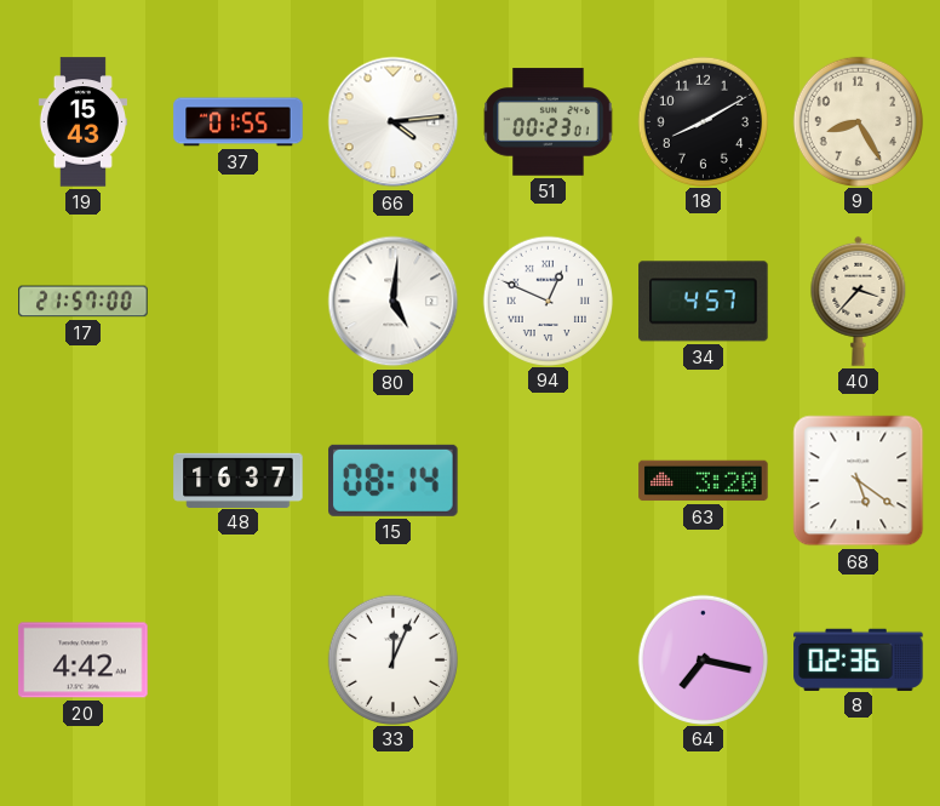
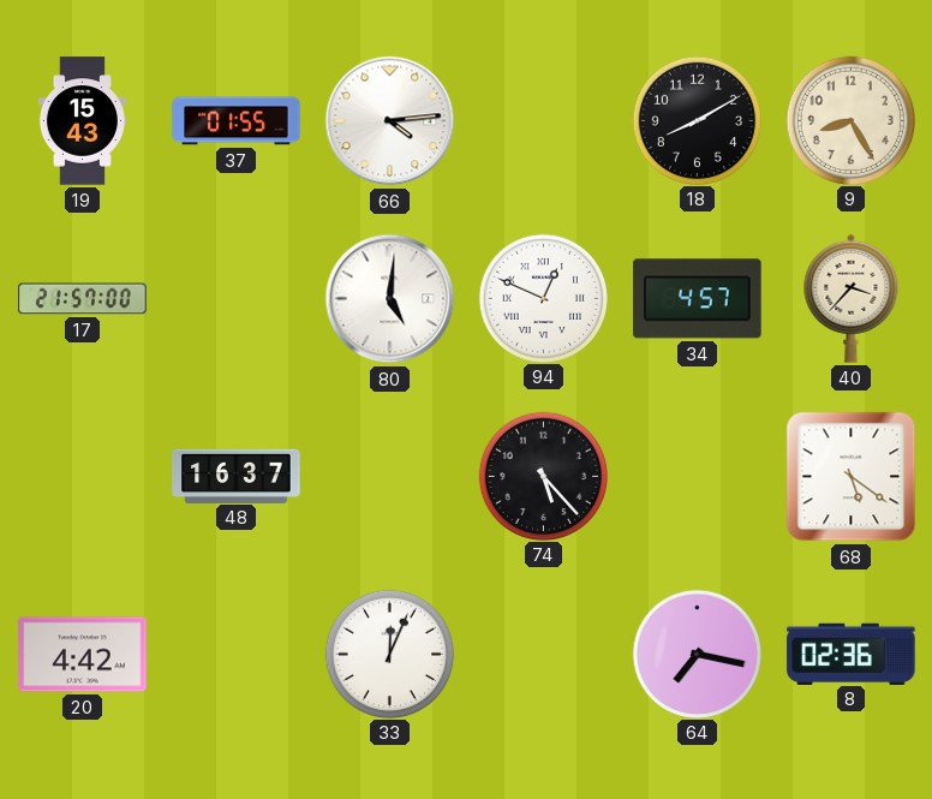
51: 00:23 -> none (549, 122)
15: 08:14 -> none (394, 480)
74: none -> 5:23 (543, 476)
63: 3:20 -> none (704, 481)
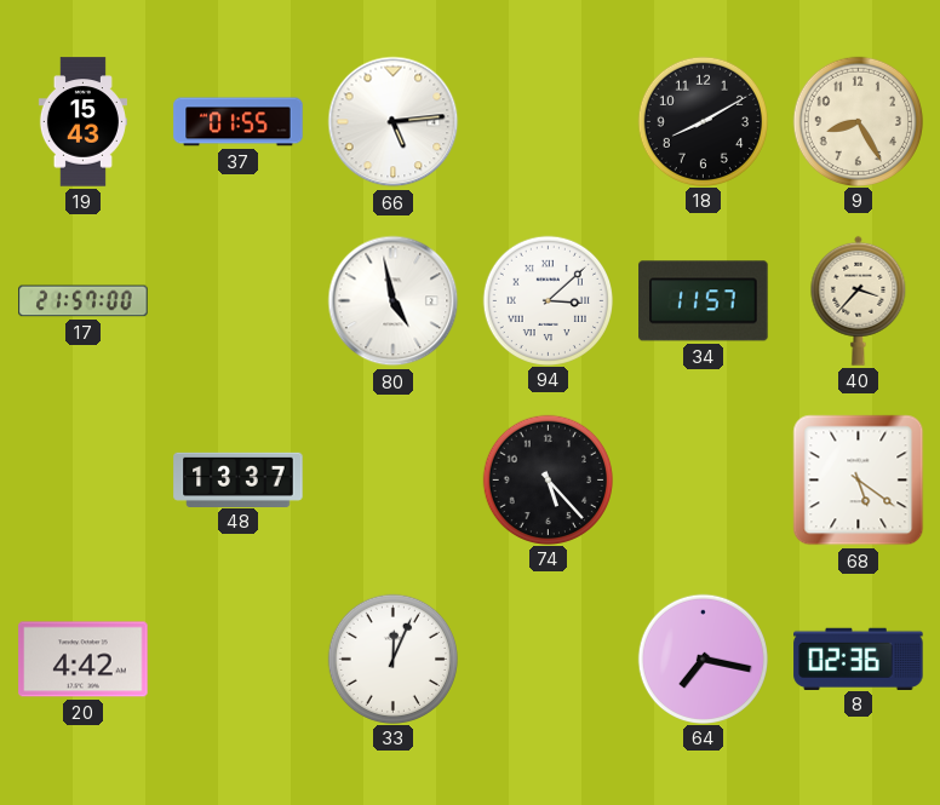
66: 4:14 -> 5:14 (394, 122)
80: 5:01 -> 4:58 (394, 301)
94: 12:49 -> 3:08 (548, 300)
34: 4:57 -> 11:57 (704, 301)
48: 16:37 -> 13:37 (239, 479)
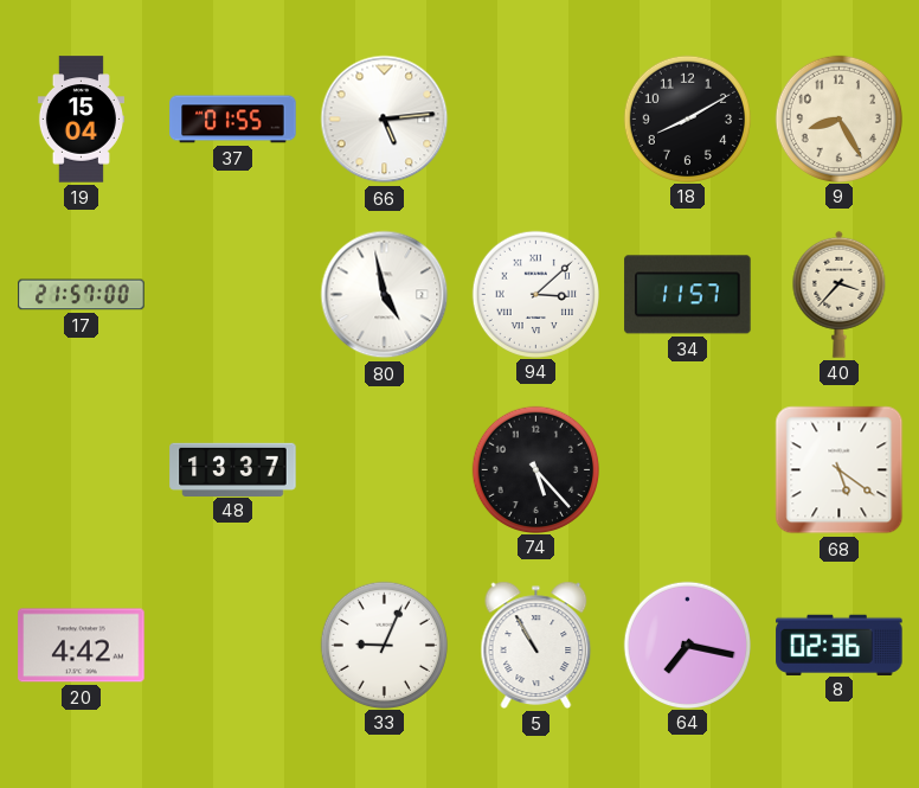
19: 15:43 -> 15:04 (81, 120)
33: 12:04 -> 9:04 (384, 645)
5: none -> 10:55 (536, 645)
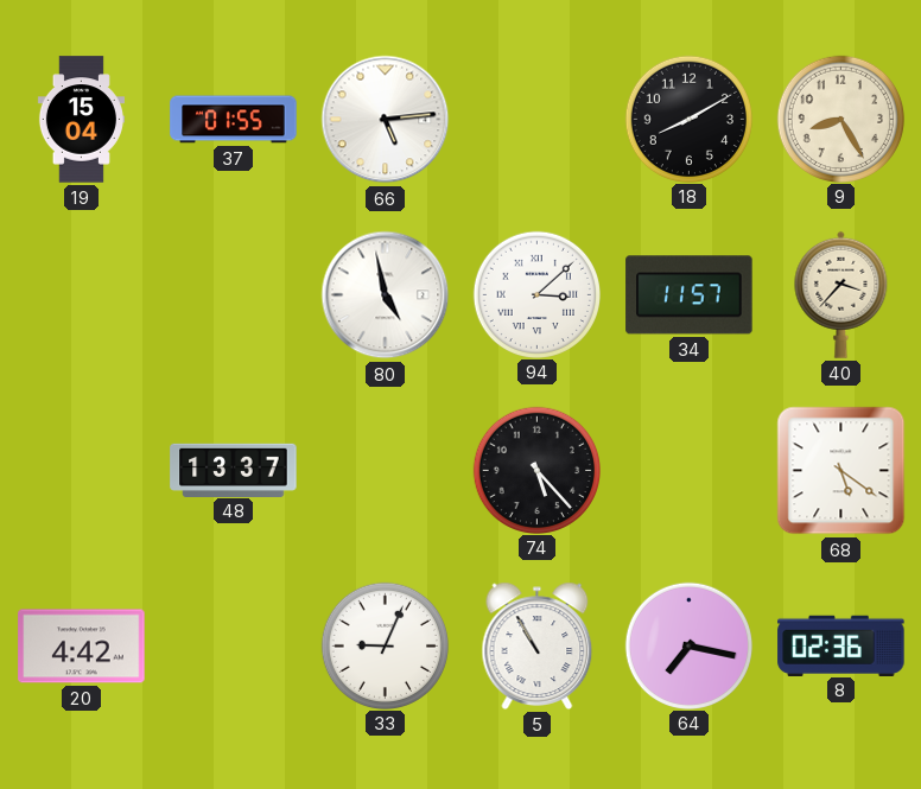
17: 21:57 -> none (82, 295)
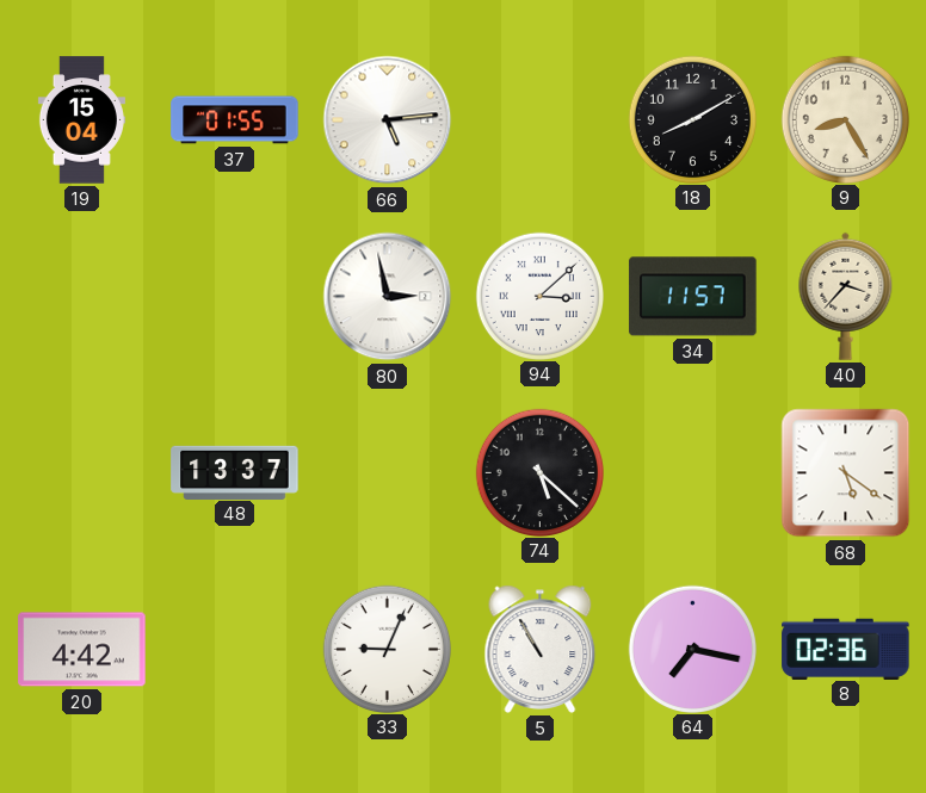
80: 4:58 -> 2:58 (388, 297)
74: 5:23 -> 5:22 (539, 472)
